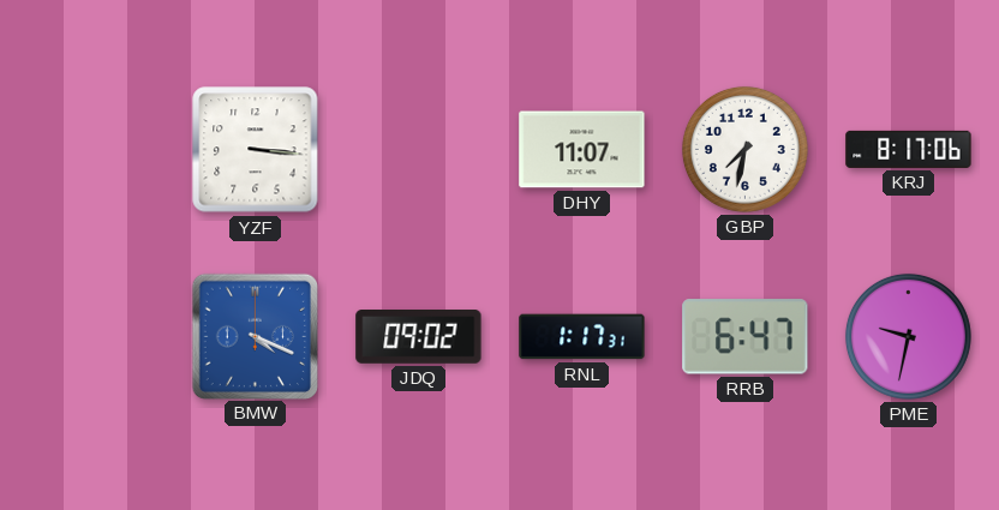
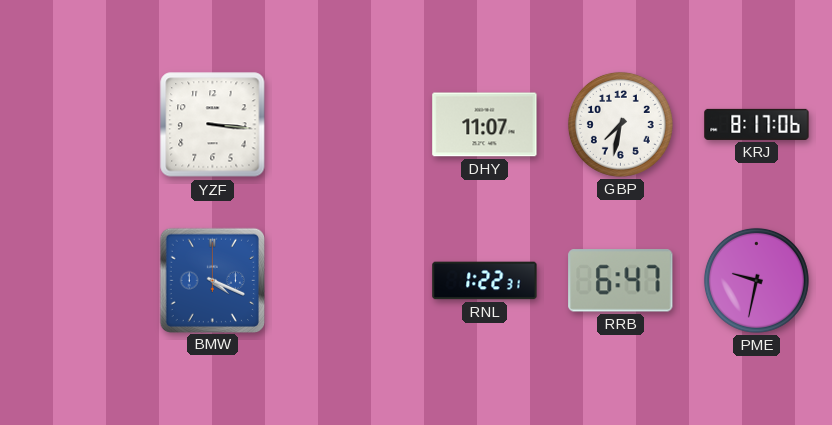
JDQ: 09:02 -> none (419, 337)
RNL: 1:17 -> 1:22 (485, 281)
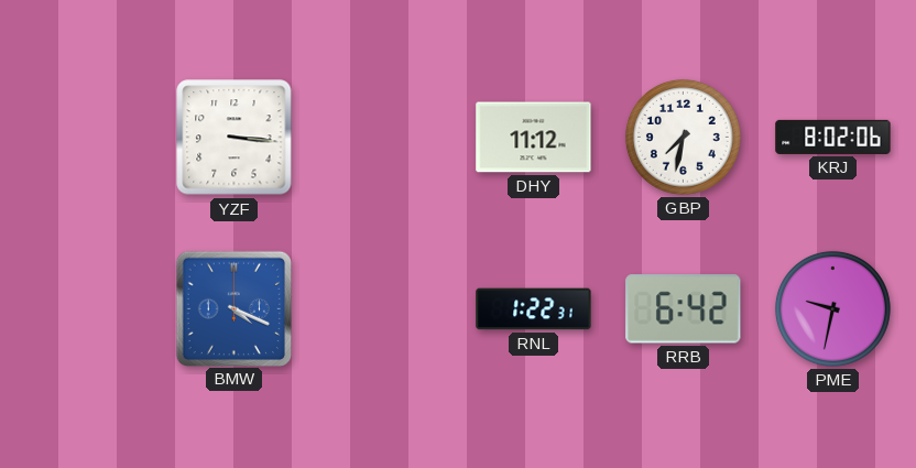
DHY: 11:07 -> 11:12 (534, 138)
KRJ: 8:17 -> 8:02 (833, 137)
RRB: 6:47 -> 6:42 (684, 309)
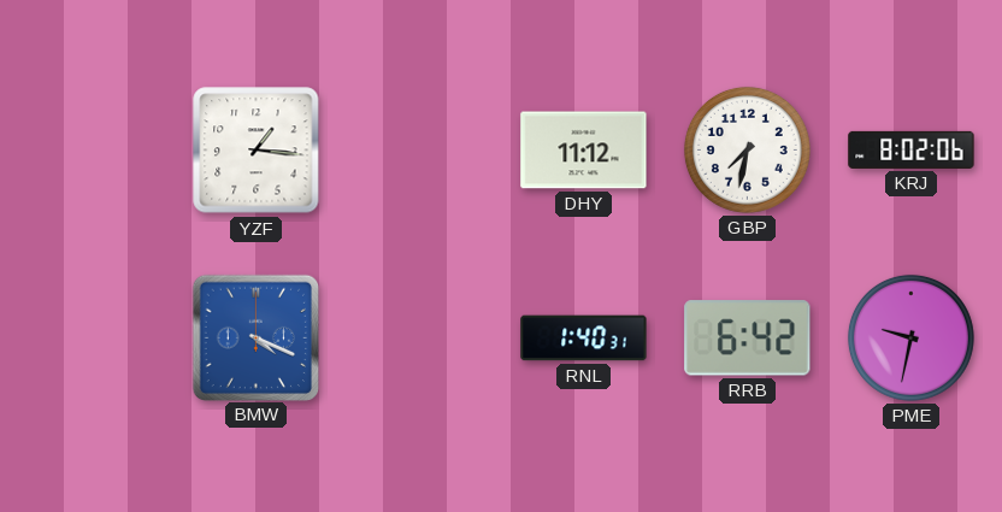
YZF: 3:16 -> 1:16 (257, 151)
RNL: 1:22 -> 1:40 (584, 339)
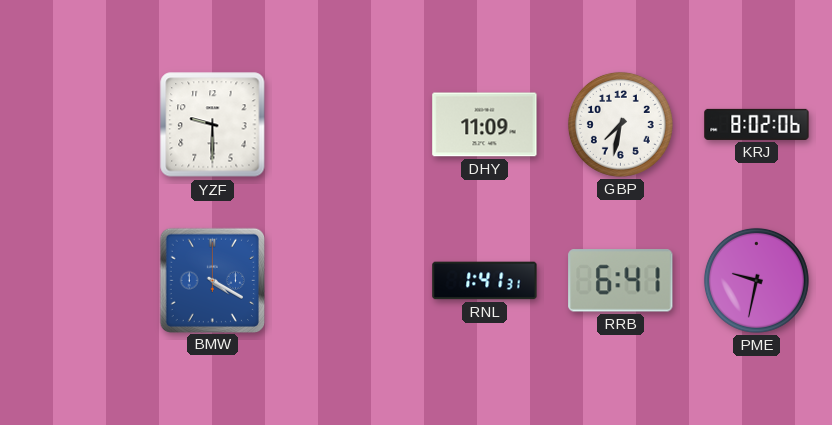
YZF: 1:16 -> 9:30 (213, 125)
DHY: 11:12 -> 11:09 (485, 125)
BMW: 4:19 -> 4:20 (212, 280)
RNL: 1:40 -> 1:41 (485, 281)
RRB: 6:42 -> 6:41 (621, 281)
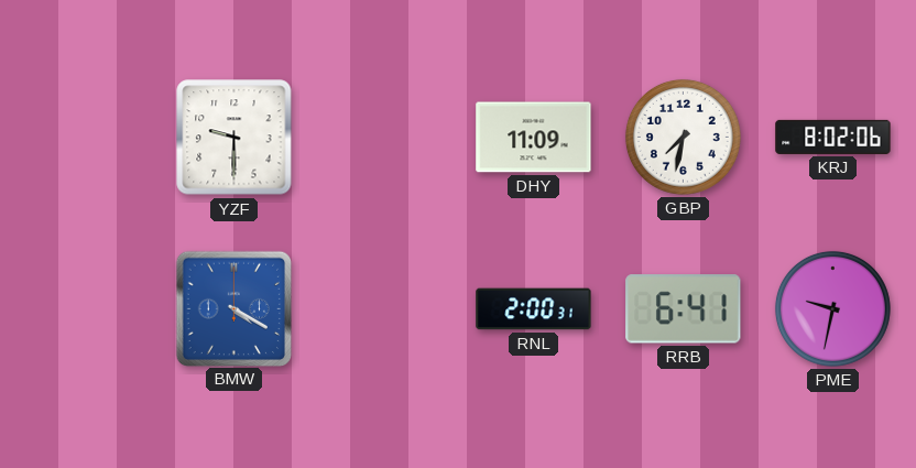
RNL: 1:41 -> 2:00 (534, 309)
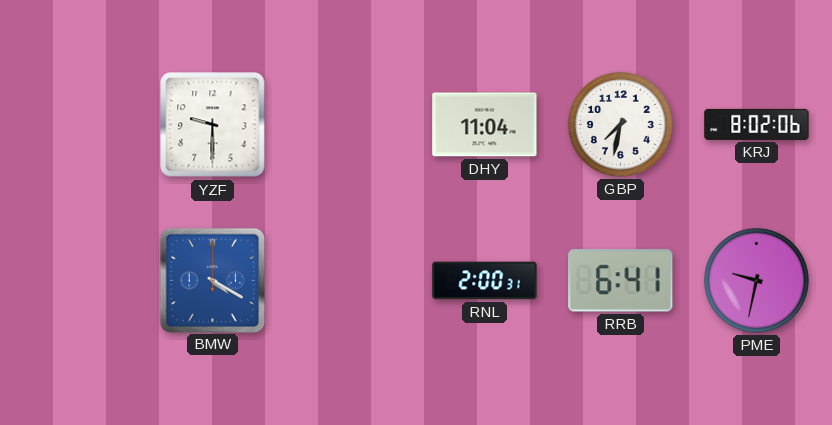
DHY: 11:09 -> 11:04 (485, 125)
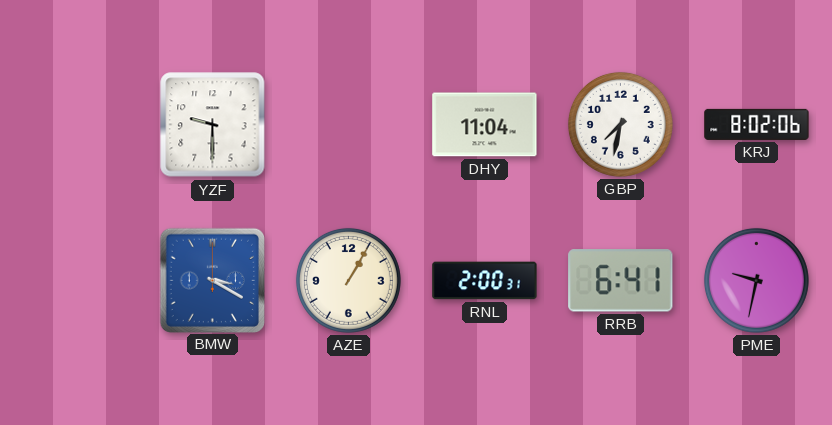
BMW: 4:20 -> 3:20 (212, 280)
AZE: none -> 1:05 (348, 280)
